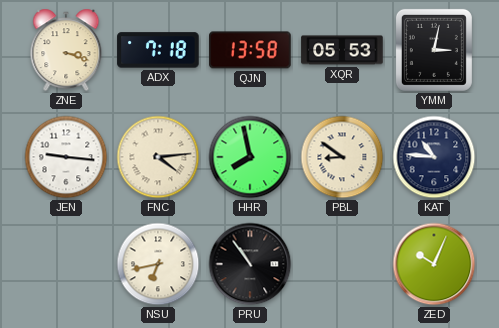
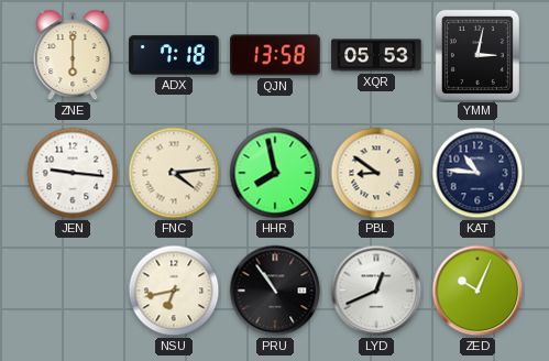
ZNE: 3:18 -> 6:00 (73, 55)
LYD: none -> 12:41 (376, 291)
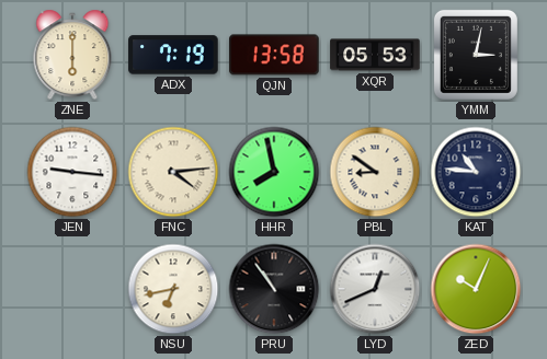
ADX: 7:18 -> 7:19 (173, 55)
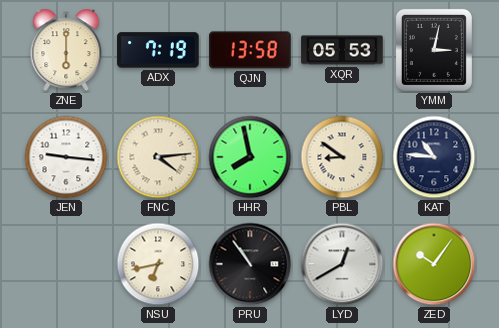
LYD: 12:41 -> 12:40 (342, 264)
ZED: 10:04 -> 10:06 (434, 264)
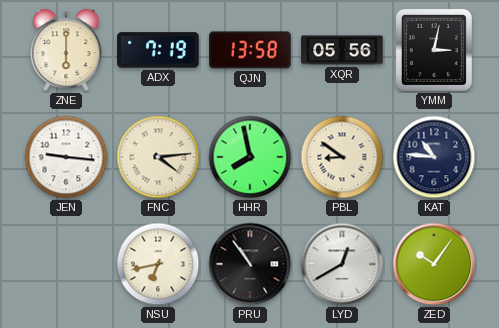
XQR: 05:53 -> 05:56 (342, 50)
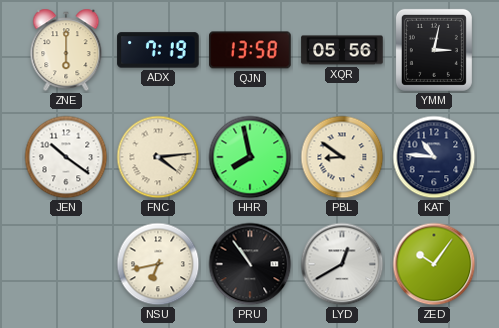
JEN: 9:16 -> 10:21 (66, 157)
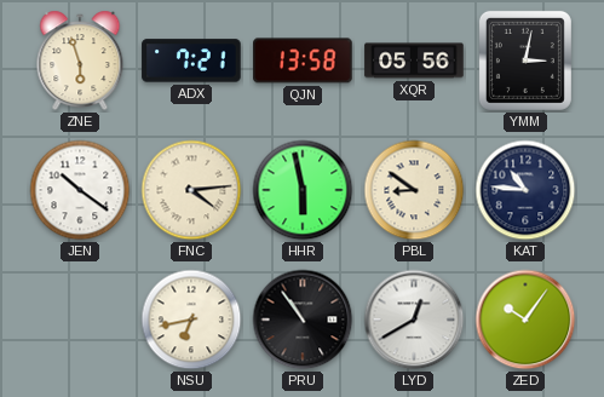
ZNE: 6:00 -> 5:57 (80, 61)
ADX: 7:19 -> 7:21 (191, 61)
HHR: 7:58 -> 5:58 (303, 190)
